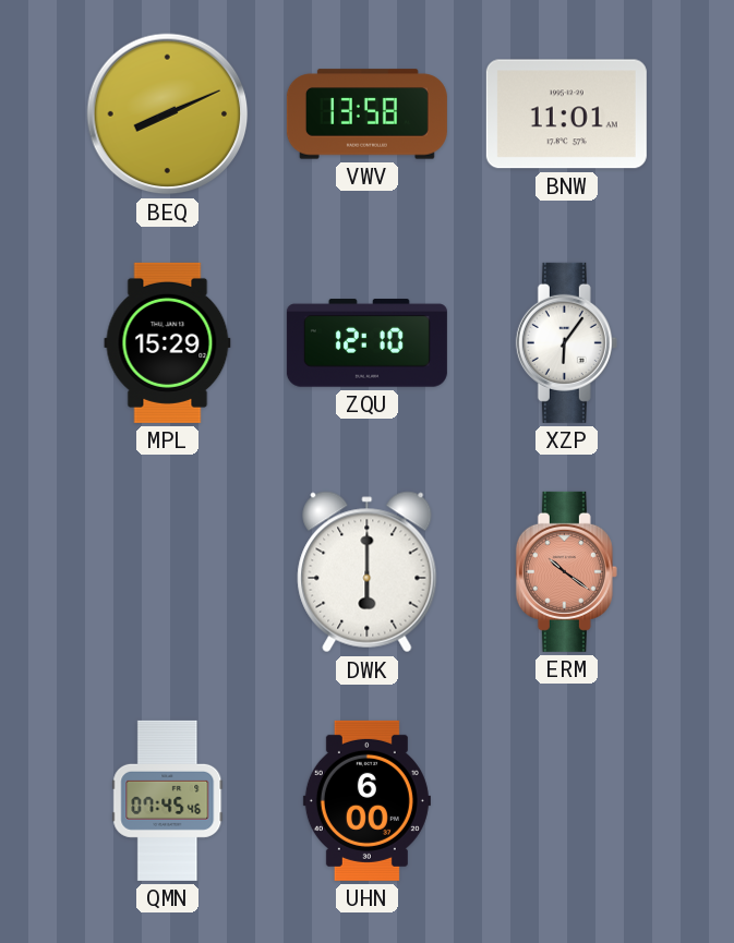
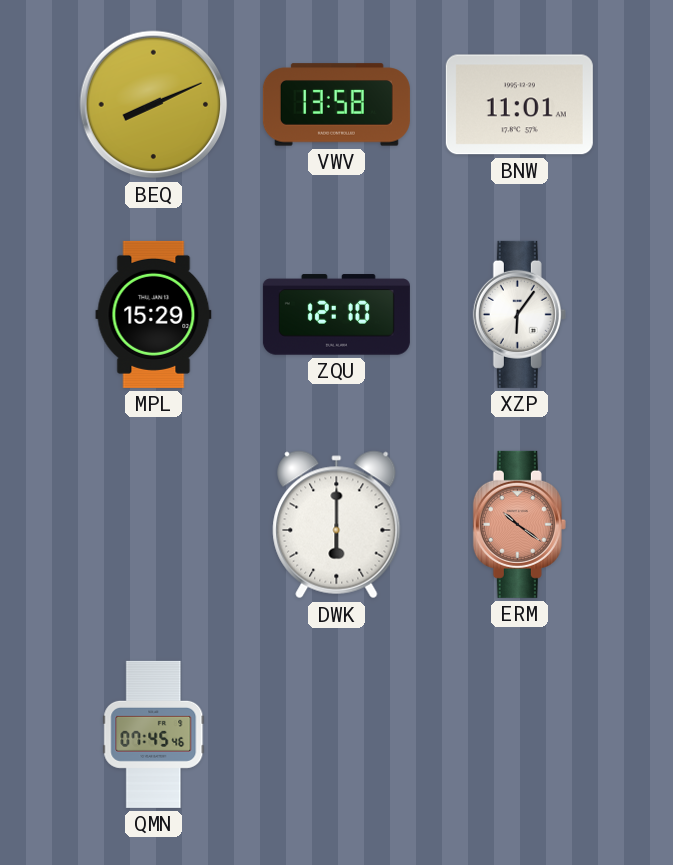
UHN: 6:00 -> none (366, 800)
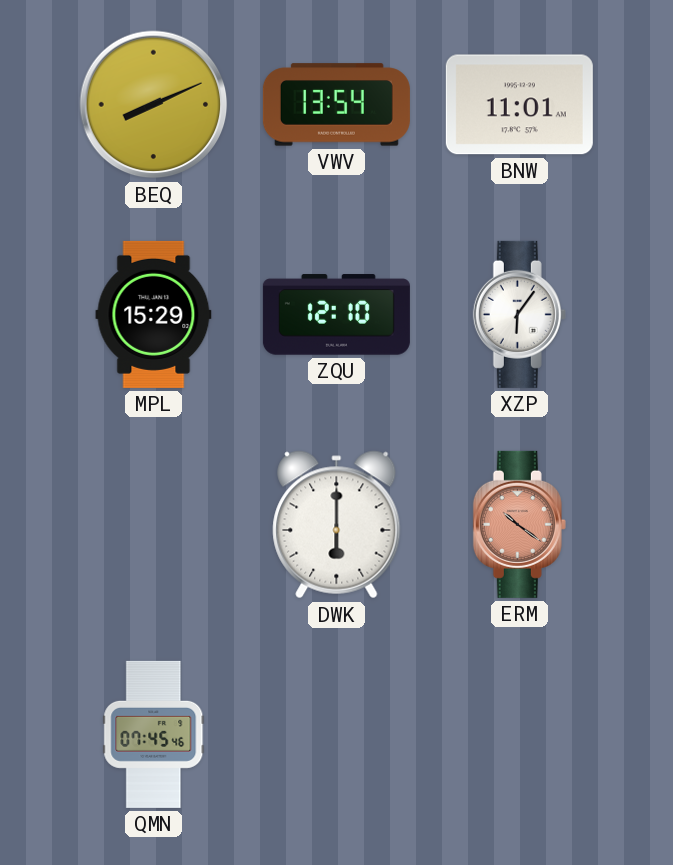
VWV: 13:58 -> 13:54 (336, 105)
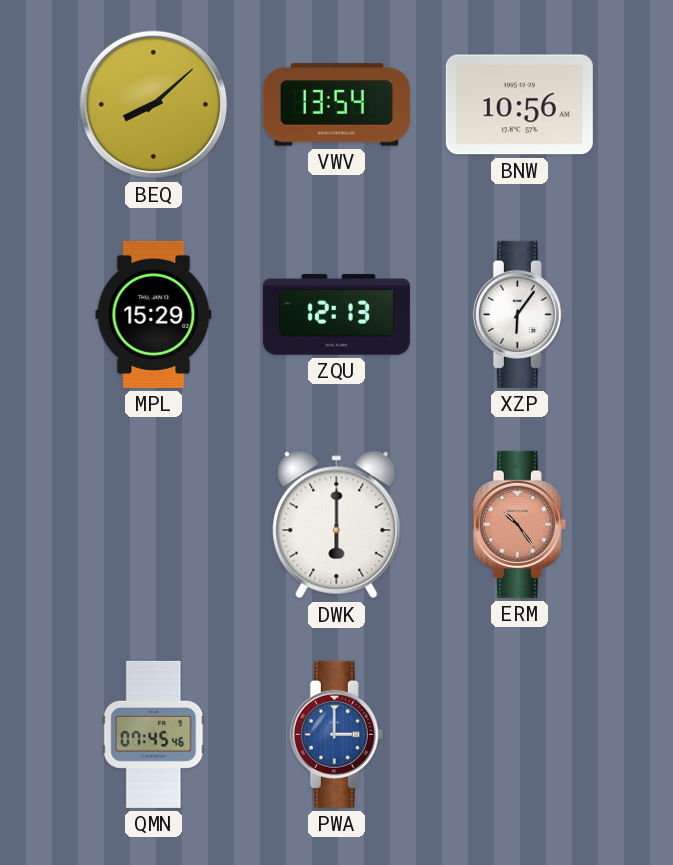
BEQ: 8:11 -> 8:08 (154, 105)
BNW: 11:01 -> 10:56 (519, 105)
ZQU: 12:10 -> 12:13 (336, 315)
ERM: 10:21 -> 10:24 (519, 524)
PWA: none -> 3:00 (336, 734)
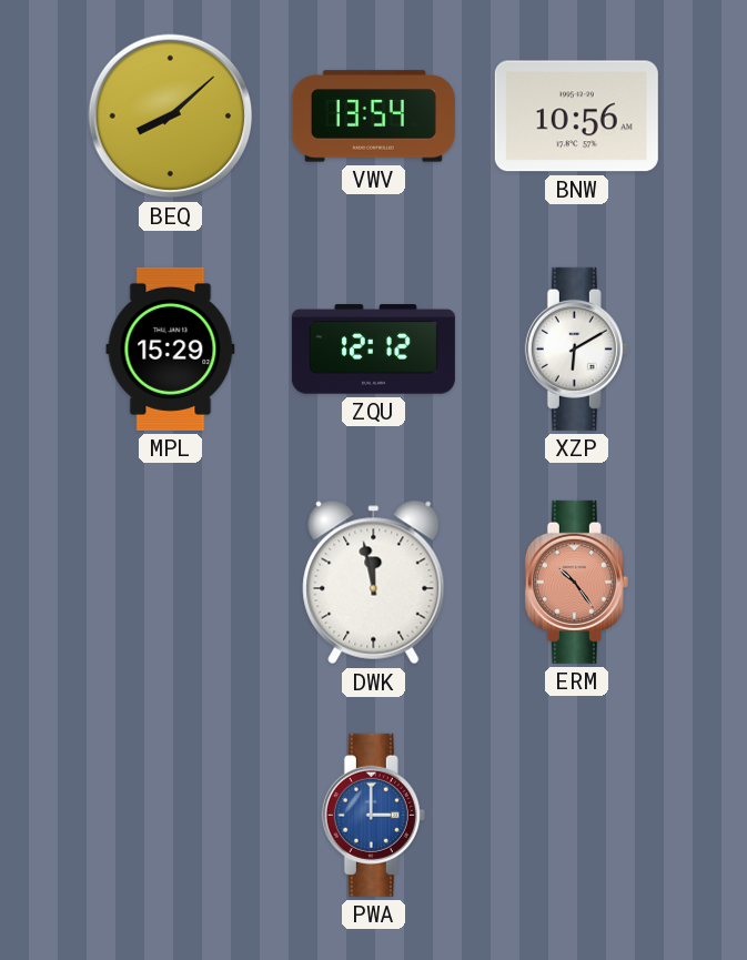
ZQU: 12:13 -> 12:12 (373, 350)
XZP: 6:06 -> 6:10 (576, 348)
DWK: 6:00 -> 11:58 (374, 583)
QMN: 07:45 -> none (154, 734)
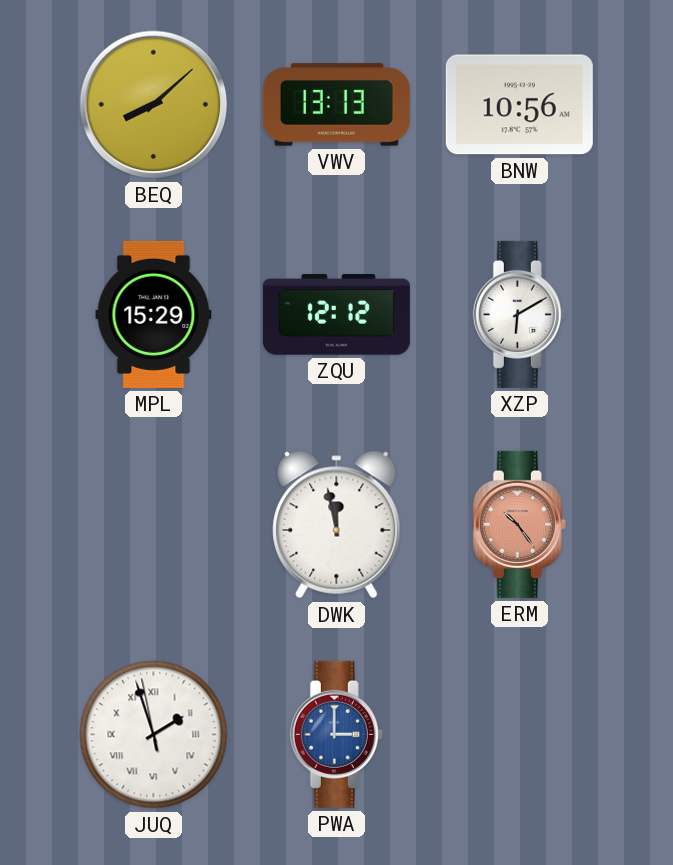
VWV: 13:54 -> 13:13 (336, 105)
JUQ: none -> 1:56 (154, 735)
